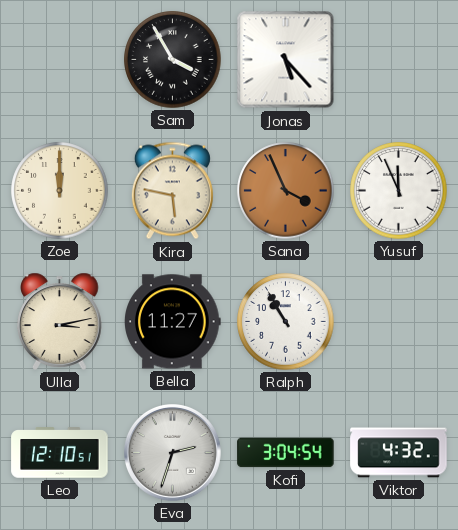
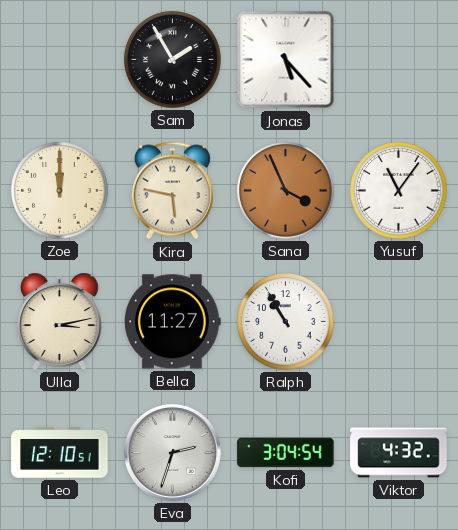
Sam: 3:55 -> 1:55 (173, 60)
Yusuf: 11:56 -> 11:06 (399, 191)
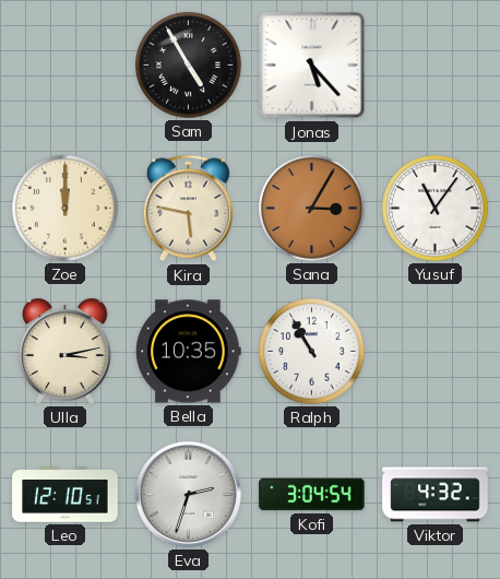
Sam: 1:55 -> 4:55 (189, 66)
Sana: 3:56 -> 3:05 (312, 209)
Bella: 11:27 -> 10:35 (189, 352)
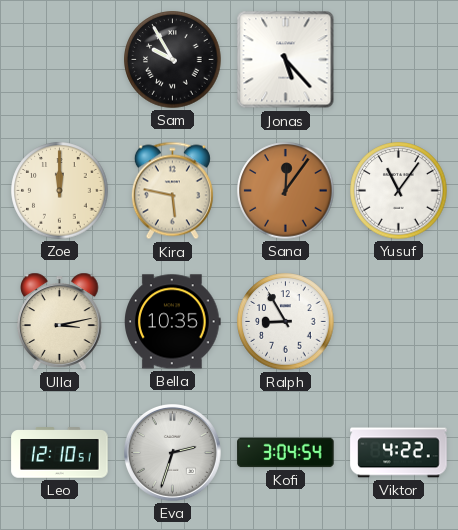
Sam: 4:55 -> 9:55 (173, 60)
Sana: 3:05 -> 12:06 (286, 191)
Ralph: 10:55 -> 8:55 (286, 322)
Viktor: 4:32 -> 4:22 (399, 453)
